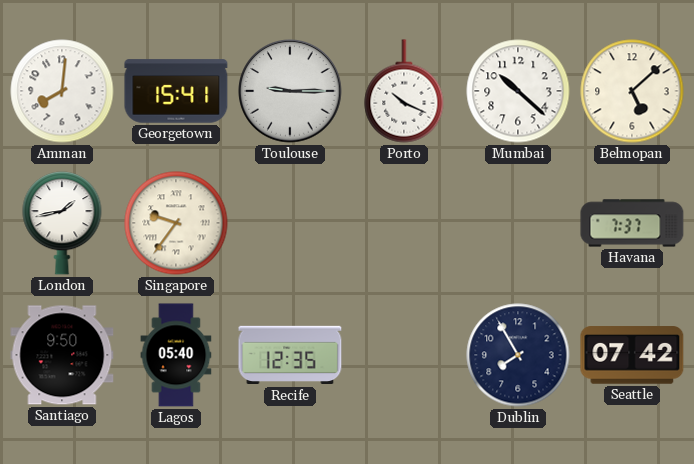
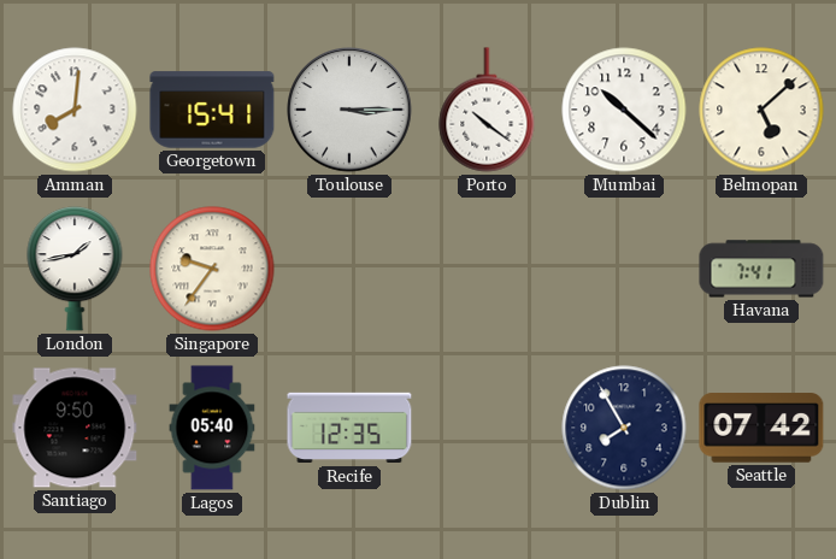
Toulouse: 9:15 -> 3:15 (349, 110)
Porto: 10:19 -> 10:21 (487, 110)
Havana: 7:37 -> 7:41 (761, 269)
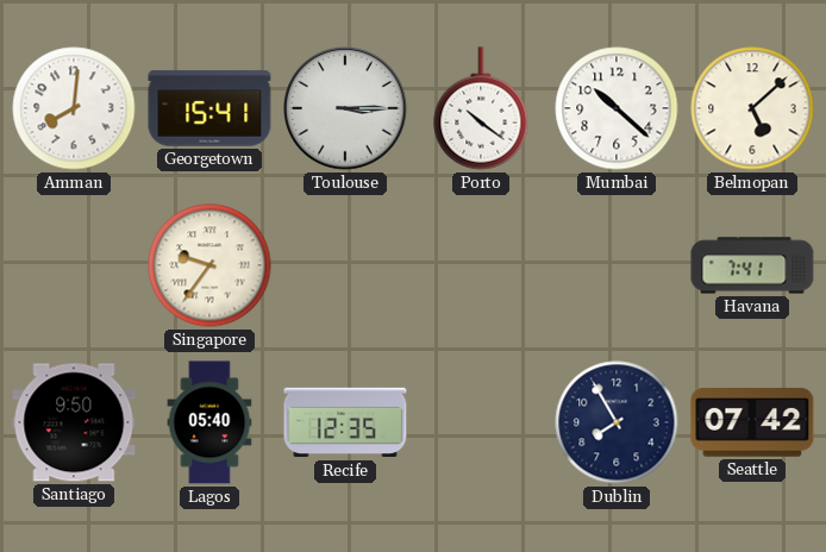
London: 1:43 -> none (75, 269)
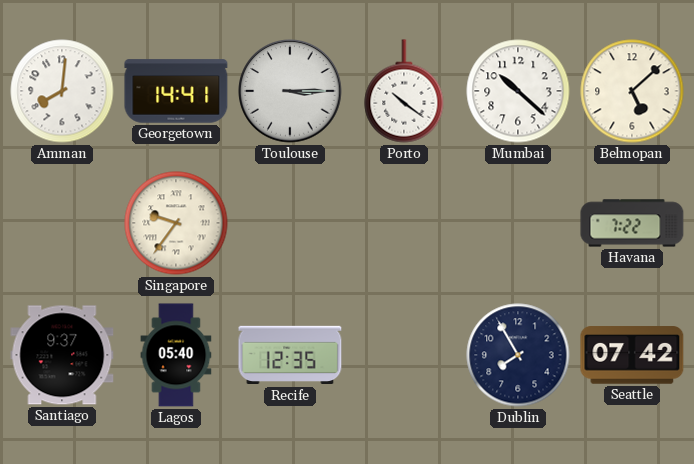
Georgetown: 15:41 -> 14:41 (176, 91)
Havana: 7:41 -> 7:22 (632, 223)
Santiago: 9:50 -> 9:37 (62, 355)
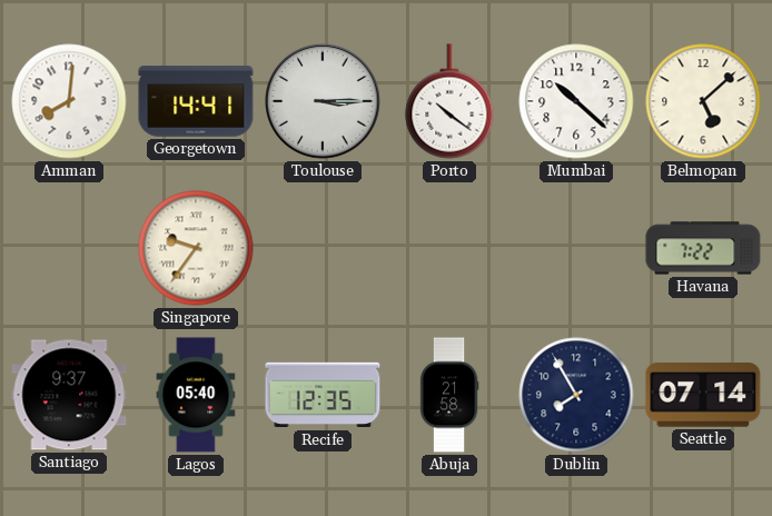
Abuja: none -> 21:58 (449, 395)
Seattle: 07:42 -> 07:14 (703, 395)
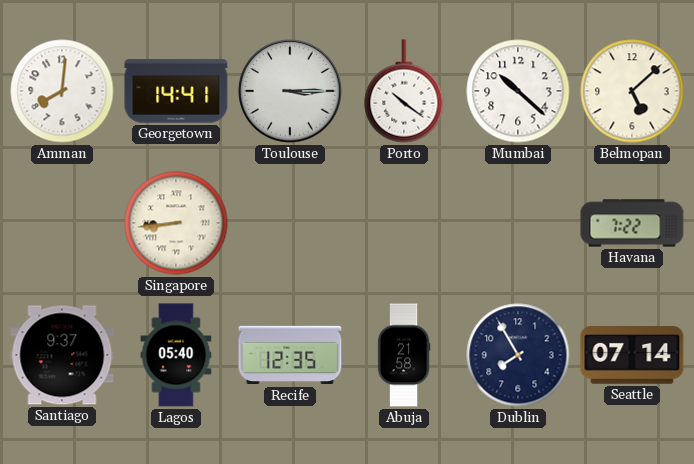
Singapore: 9:36 -> 8:44 (176, 223)
